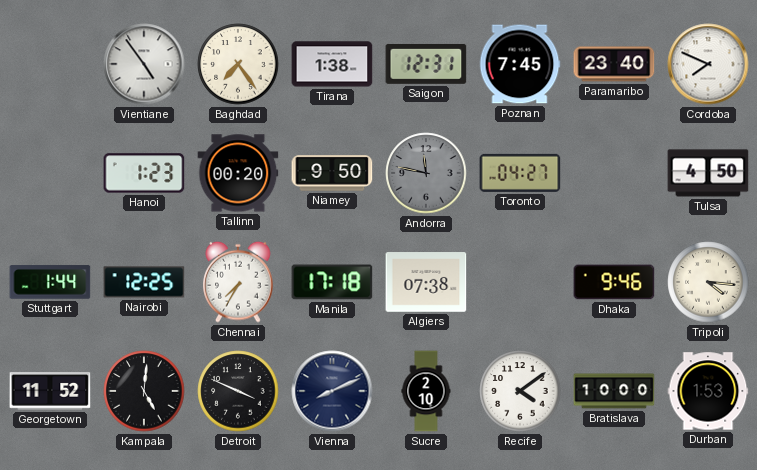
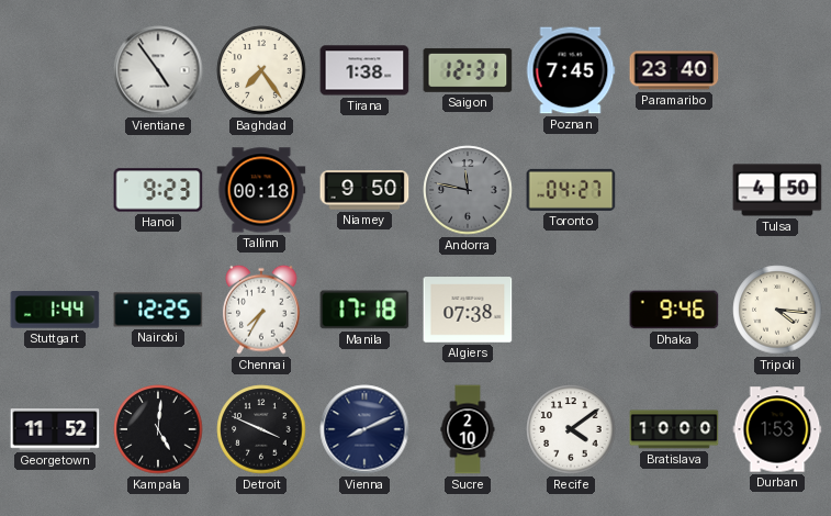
Cordoba: 7:49 -> none (708, 64)
Hanoi: 1:23 -> 9:23 (158, 190)
Tallinn: 00:20 -> 00:18 (261, 190)
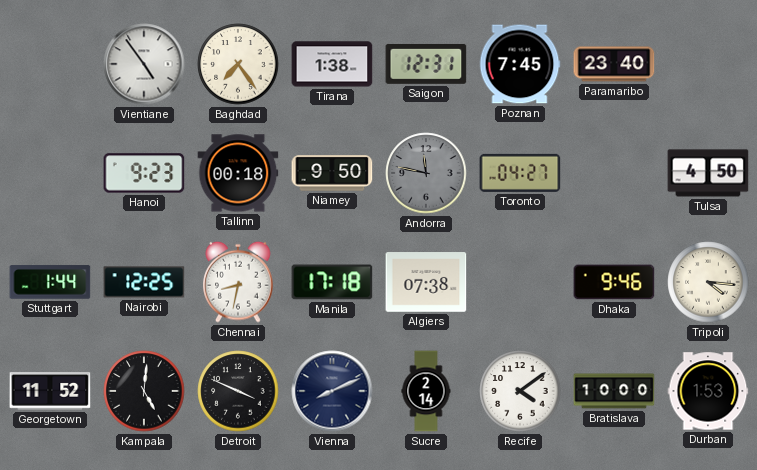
Chennai: 7:35 -> 8:32 (238, 282)
Sucre: 2:10 -> 2:14 (426, 391)
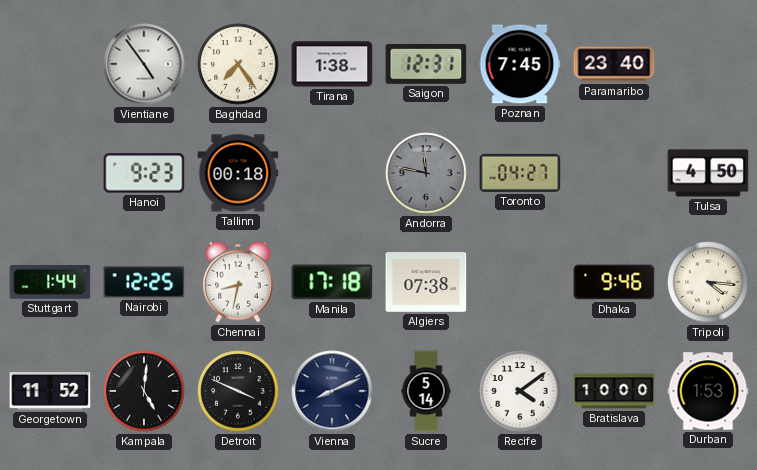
Niamey: 9:50 -> none (332, 173)
Sucre: 2:14 -> 5:14 (426, 391)
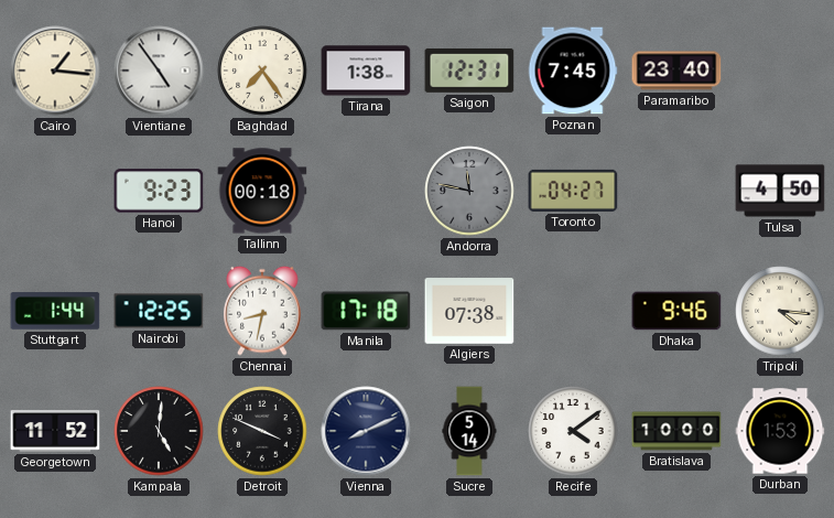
Cairo: none -> 1:16 (55, 71)
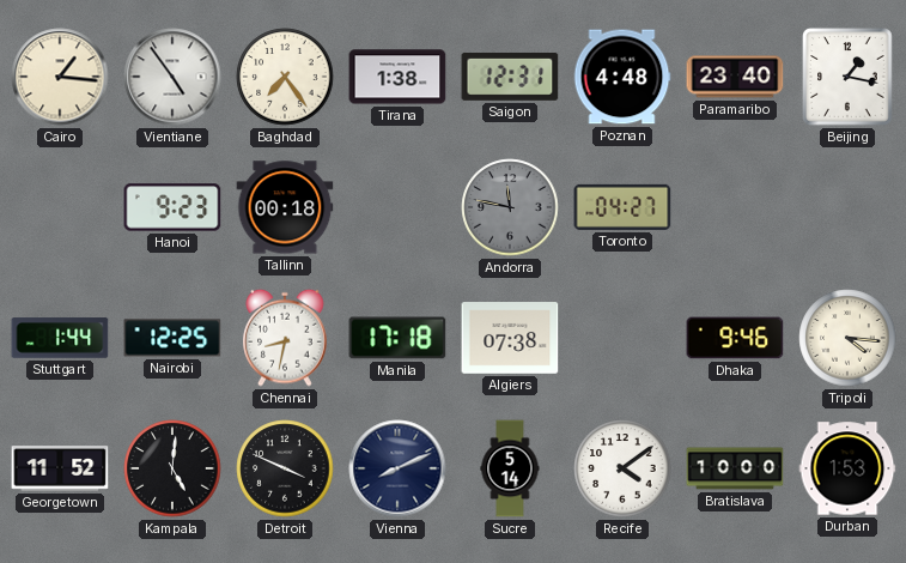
Poznan: 7:45 -> 4:48 (622, 77)
Beijing: none -> 1:17 (847, 77)
Tulsa: 4:50 -> none (780, 191)
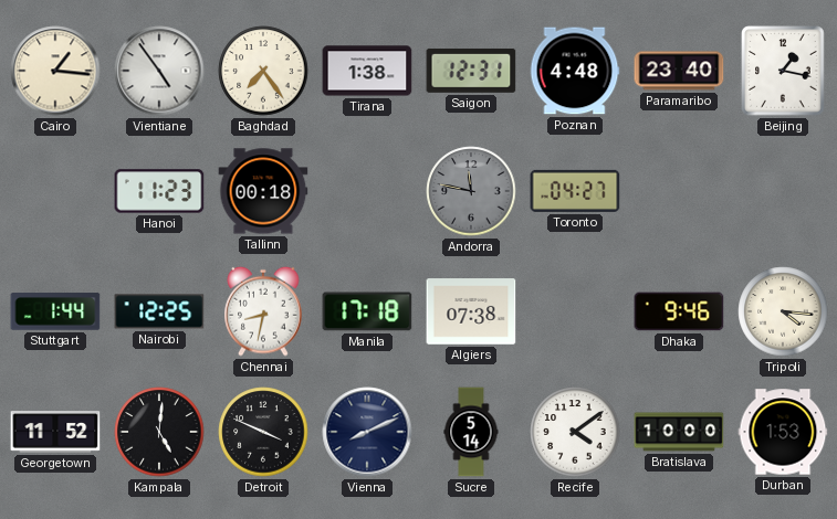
Hanoi: 9:23 -> 11:23 (159, 191)
